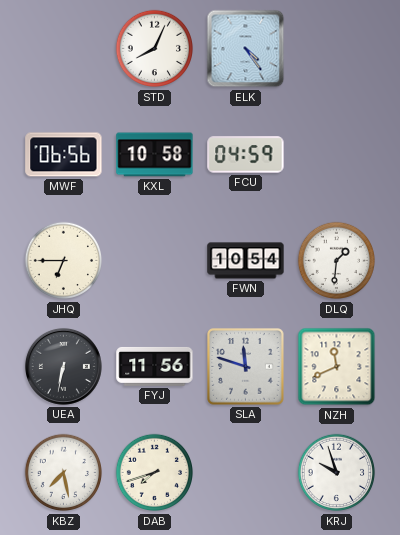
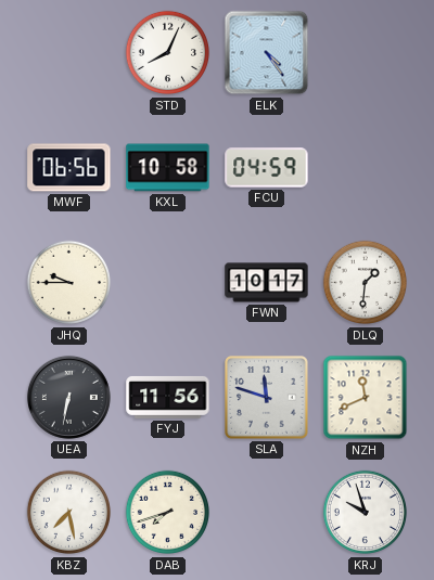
JHQ: 6:45 -> 9:45 (69, 283)
FWN: 10:54 -> 10:17 (267, 283)
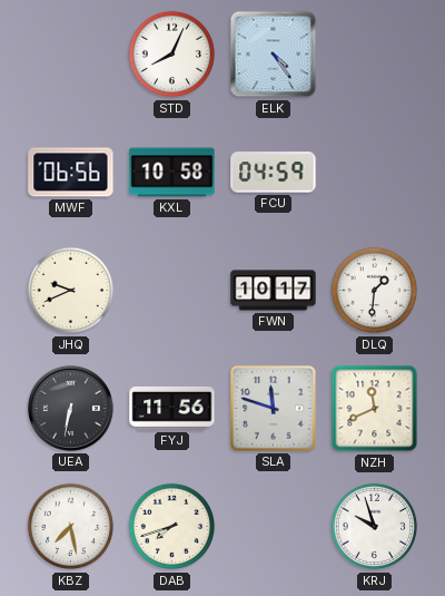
JHQ: 9:45 -> 9:41 (71, 291)
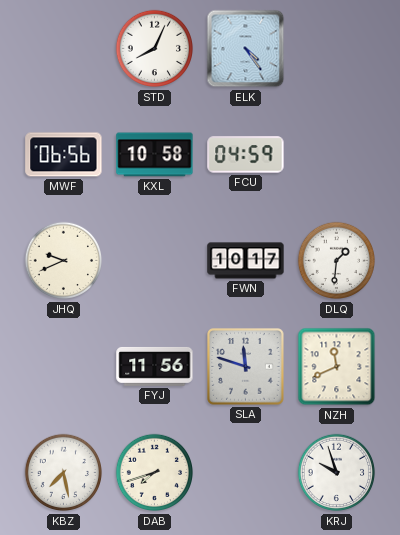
UEA: 6:32 -> none (70, 408)
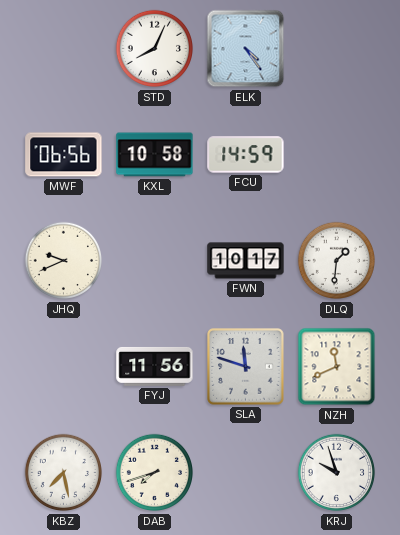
FCU: 04:59 -> 14:59 (246, 155)
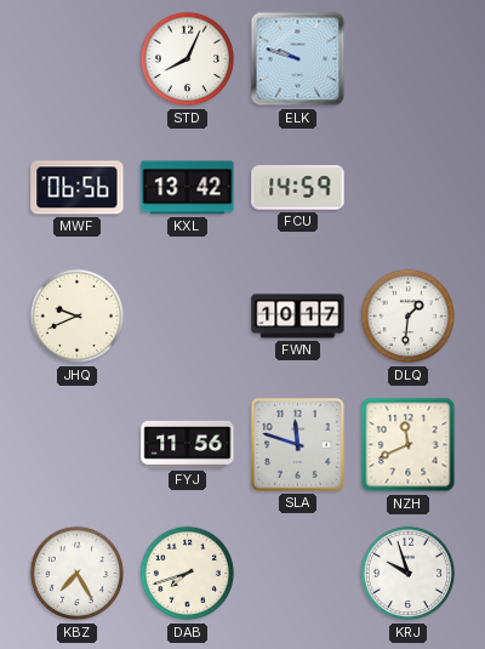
ELK: 4:24 -> 9:48 (298, 59)
KXL: 10:58 -> 13:42 (188, 188)
KBZ: 7:28 -> 7:25 (78, 574)
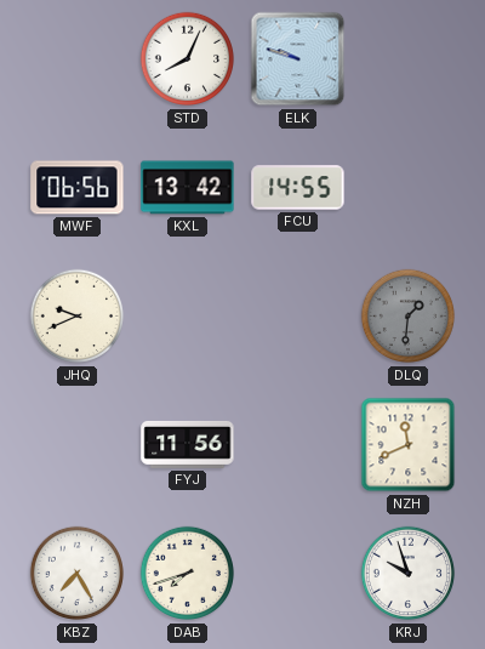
FCU: 14:59 -> 14:55 (298, 188)
FWN: 10:17 -> none (298, 317)
DLQ dial: white -> grey (409, 317)
SLA: 11:48 -> none (298, 445)
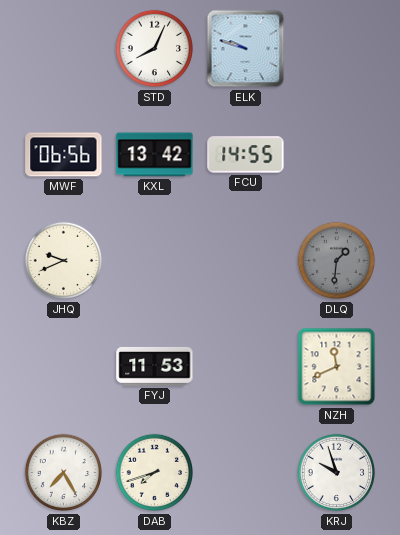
FYJ: 11:56 -> 11:53 (155, 366)
